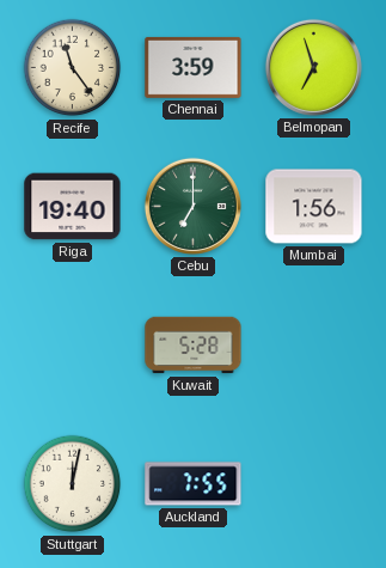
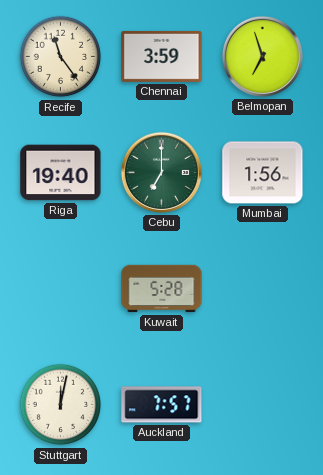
Auckland: 7:55 -> 7:57 (162, 405)
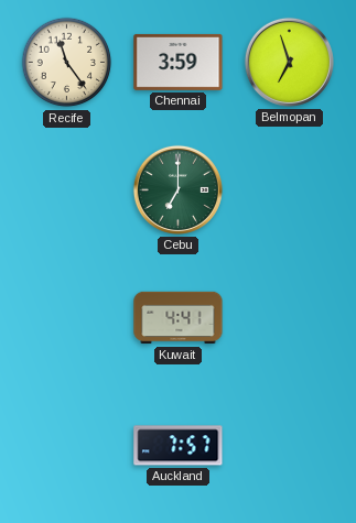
Riga: 19:40 -> none (61, 173)
Mumbai: 1:56 -> none (263, 173)
Kuwait: 5:28 -> 4:41 (179, 318)
Stuttgart: 12:02 -> none (61, 405)
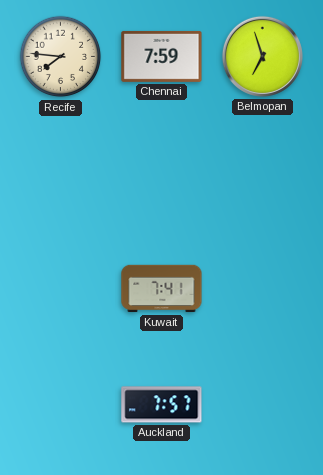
Recife: 11:24 -> 7:46 (61, 57)
Chennai: 3:59 -> 7:59 (162, 56)
Cebu: 7:00 -> none (177, 189)
Kuwait: 4:41 -> 7:41 (162, 289)
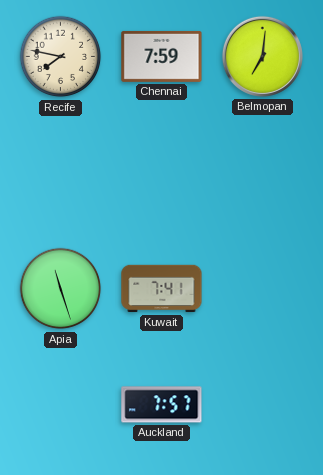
Recife: 7:46 -> 7:47 (61, 57)
Belmopan: 6:57 -> 7:01 (262, 56)
Apia: none -> 11:27 (61, 289)
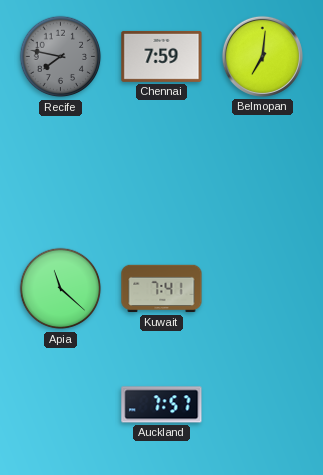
Recife dial: cream -> grey (61, 57)
Apia: 11:27 -> 11:22 (61, 289)
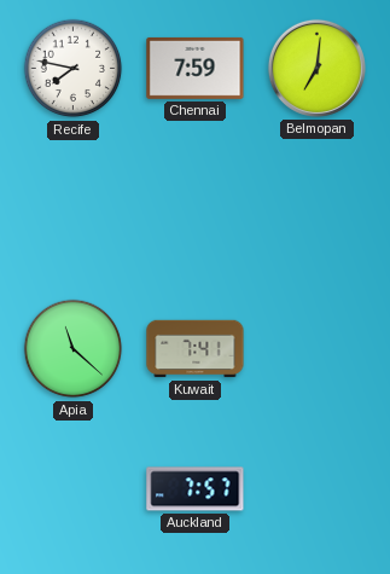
Recife dial: grey -> white (74, 69)
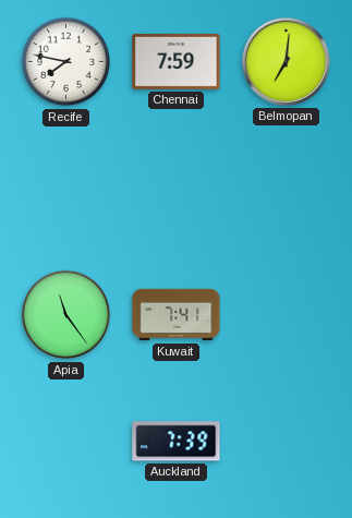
Apia: 11:22 -> 11:24 (66, 315)
Auckland: 7:57 -> 7:39 (177, 442)
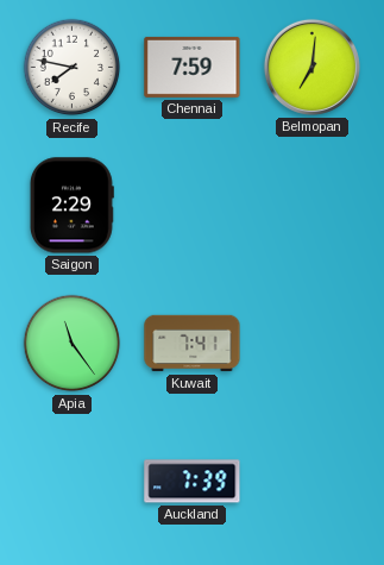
Saigon: none -> 2:29 (71, 206)
